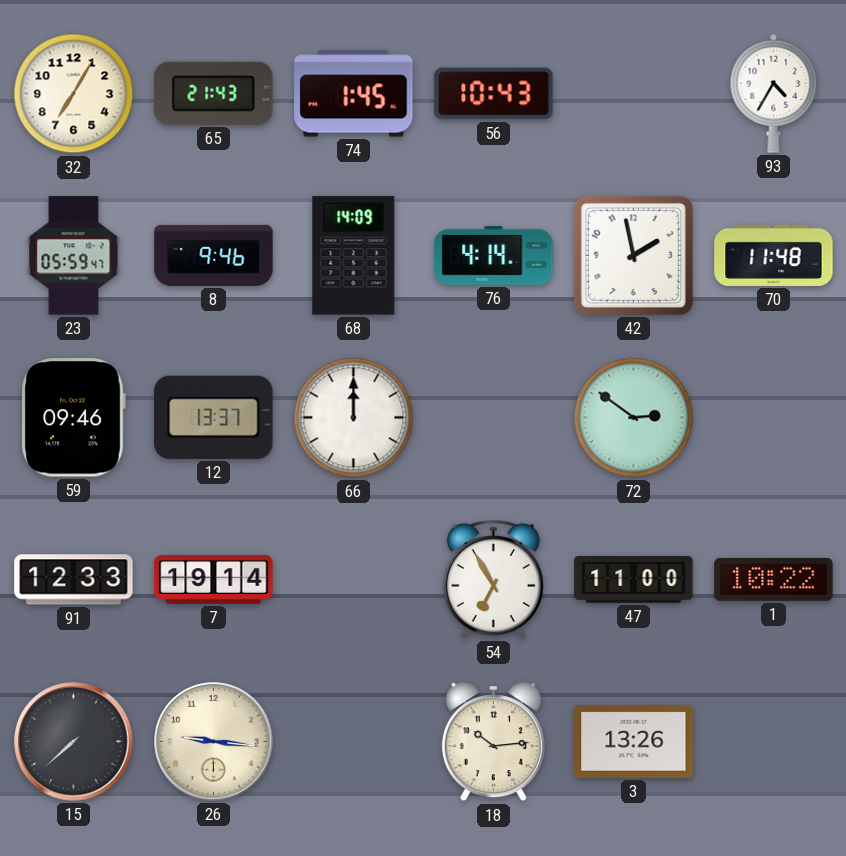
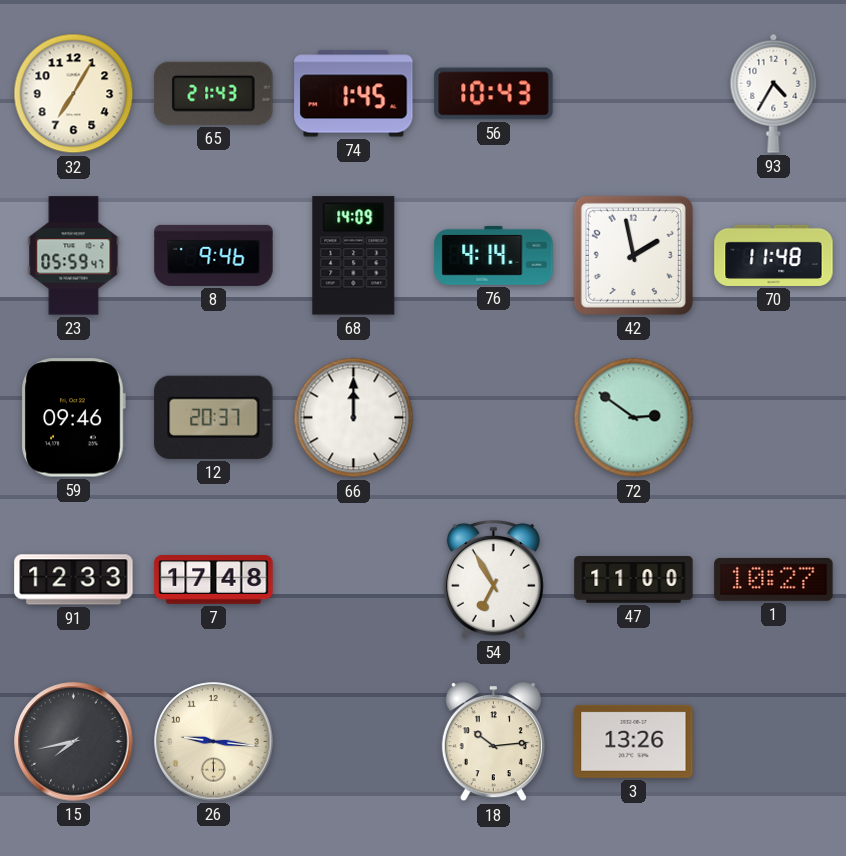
12: 13:37 -> 20:37 (214, 417)
7: 19:14 -> 17:48 (214, 580)
1: 10:22 -> 10:27 (774, 579)
15: 7:38 -> 7:43 (74, 742)
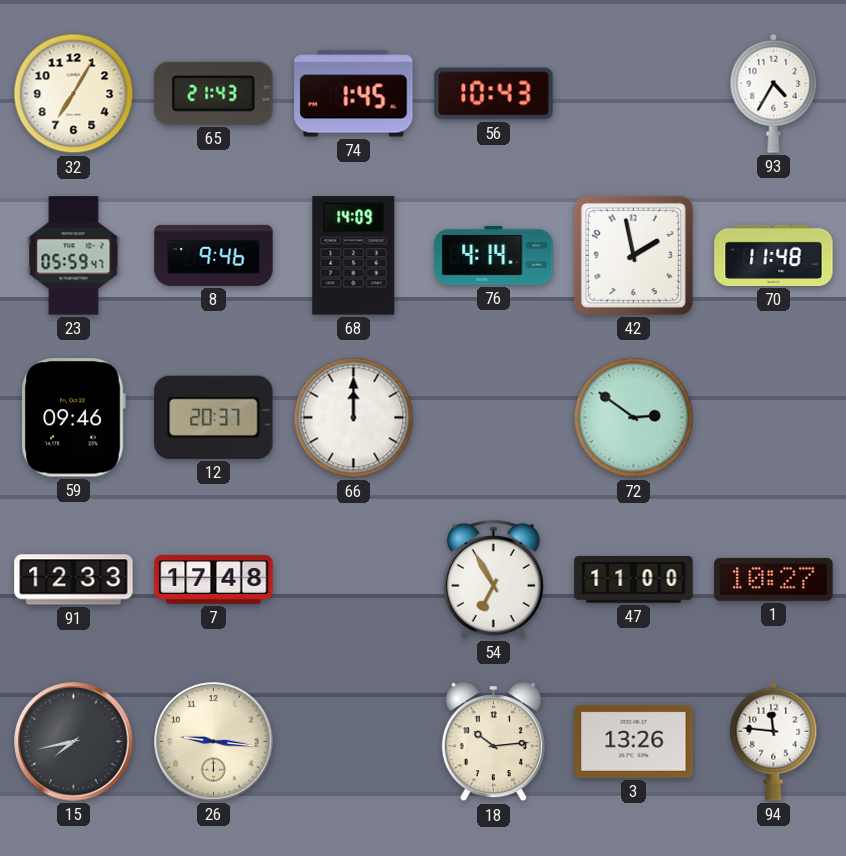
94: none -> 11:46 (774, 741)
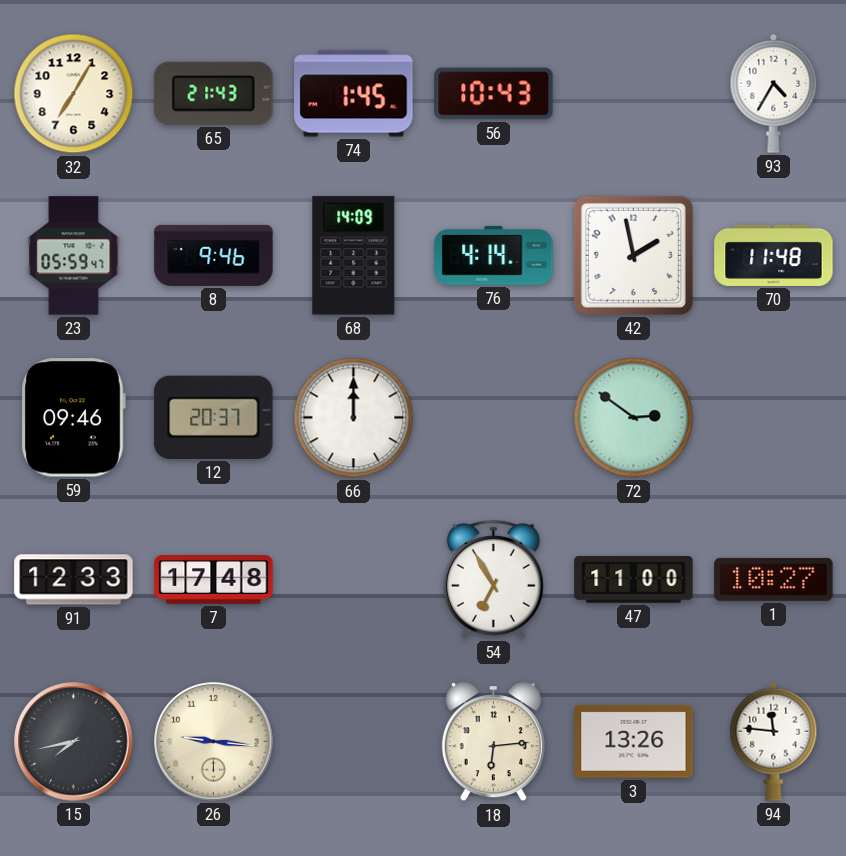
18: 10:14 -> 6:14 (493, 742)
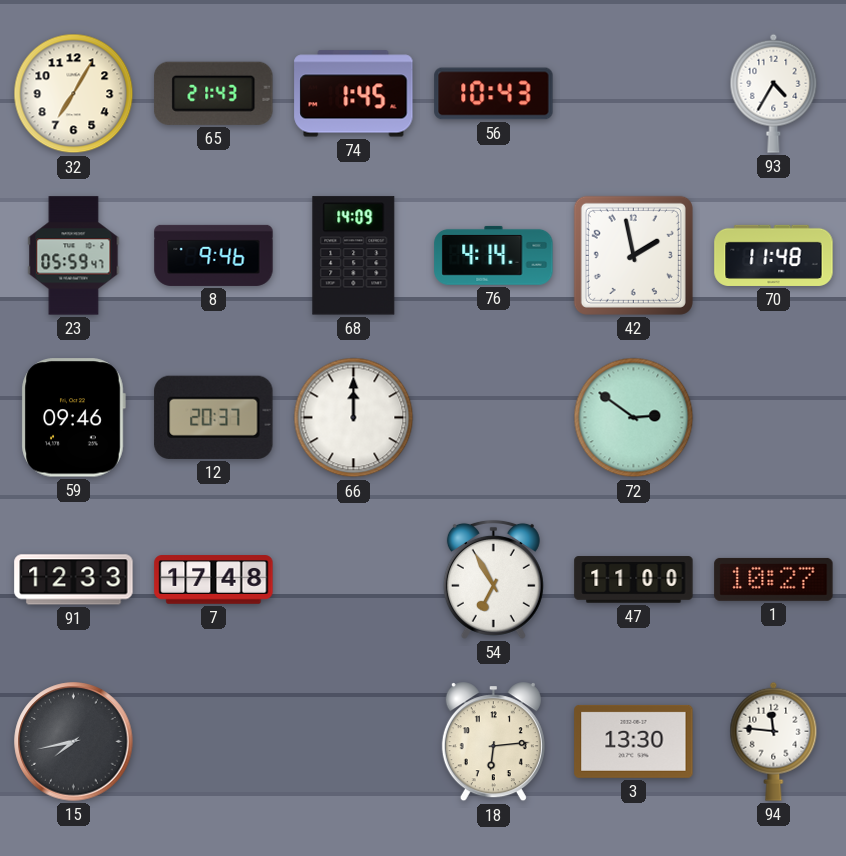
26: 9:16 -> none (214, 742)
3: 13:26 -> 13:30 (634, 741)
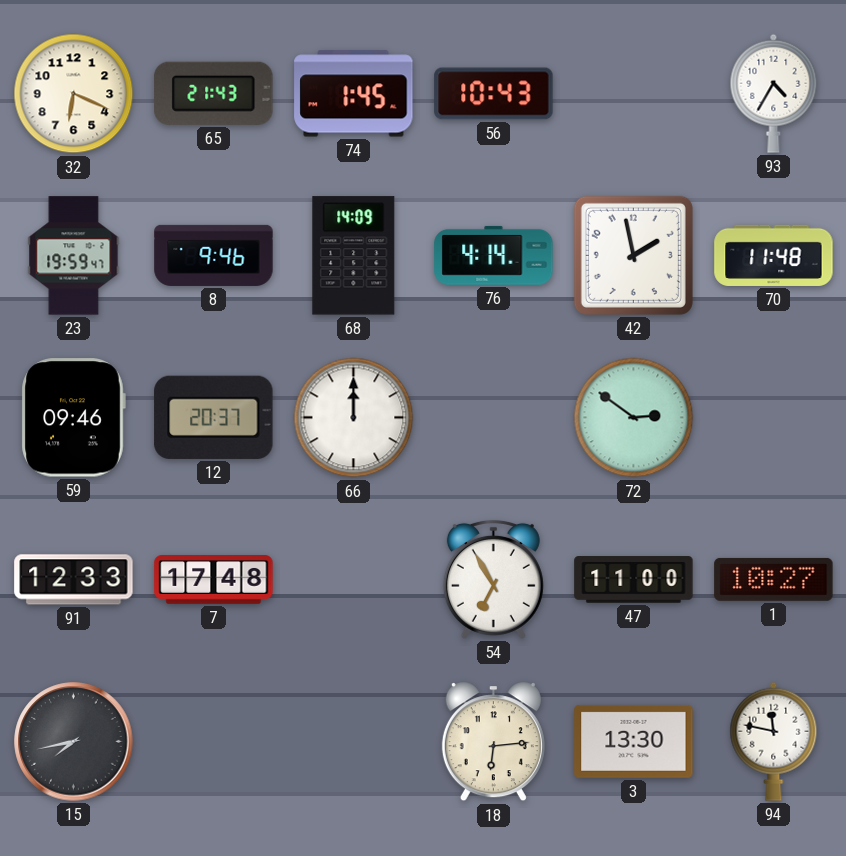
32: 7:05 -> 6:19 (74, 94)
23: 05:59 -> 19:59 (74, 256)
94: 11:46 -> 11:47 (774, 741)
